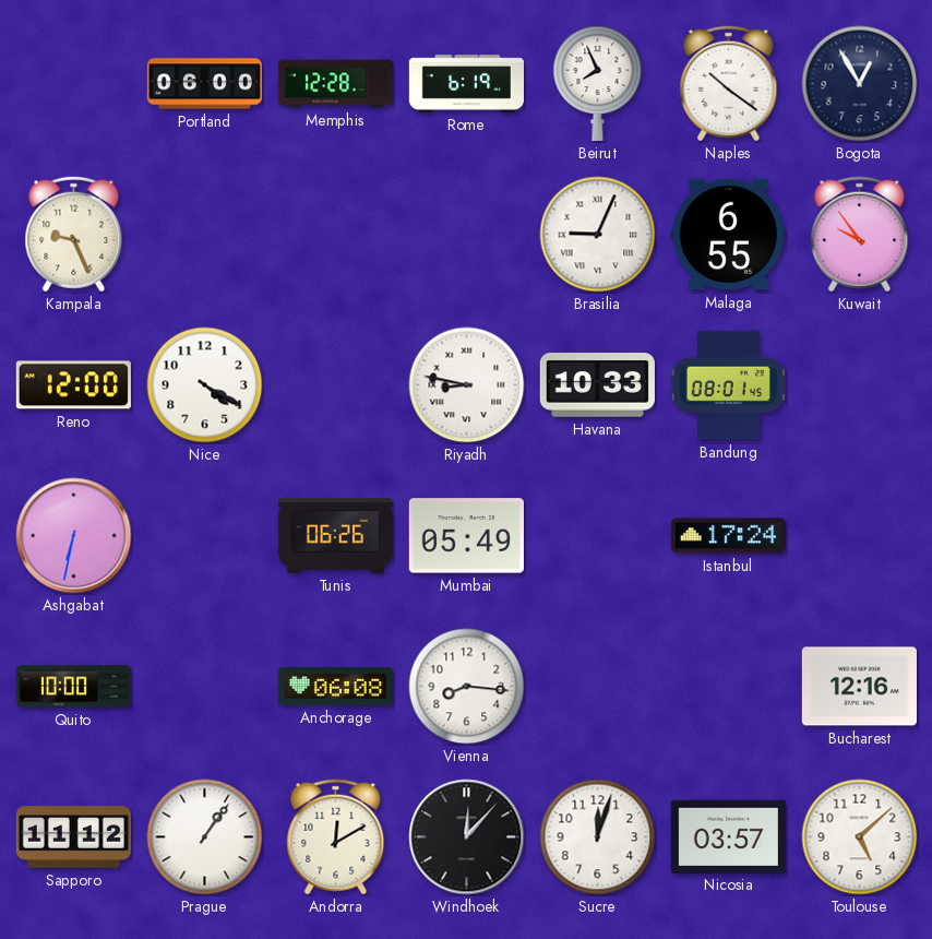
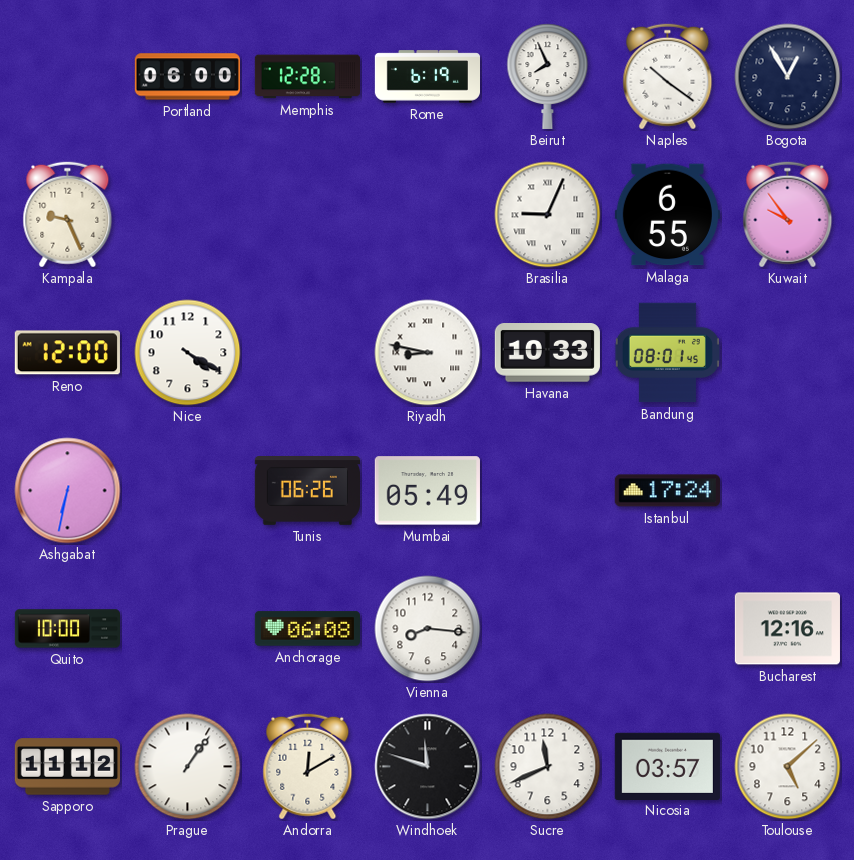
Windhoek: 12:07 -> 11:48 (428, 767)
Sucre: 12:03 -> 11:41 (548, 767)
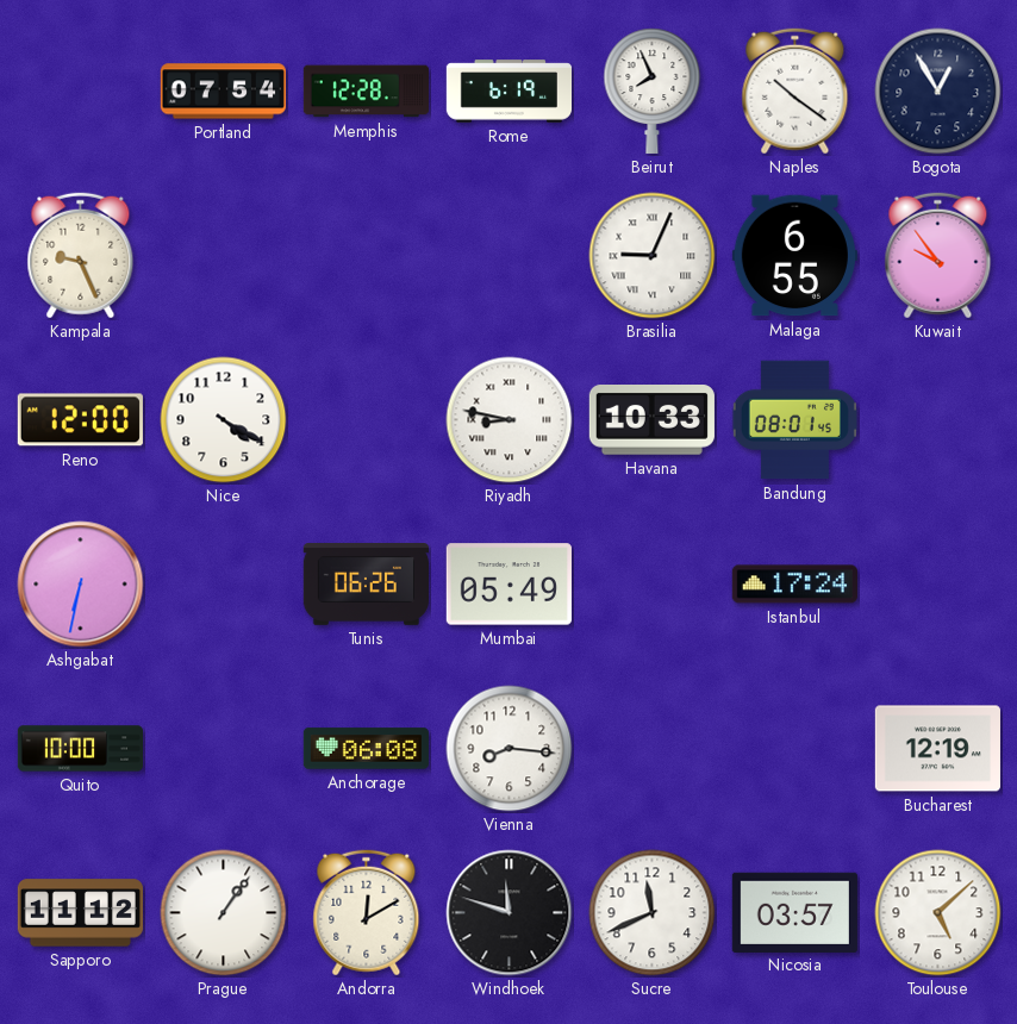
Portland: 06:00 -> 07:54 (223, 92)
Bucharest: 12:16 -> 12:19 (937, 749)
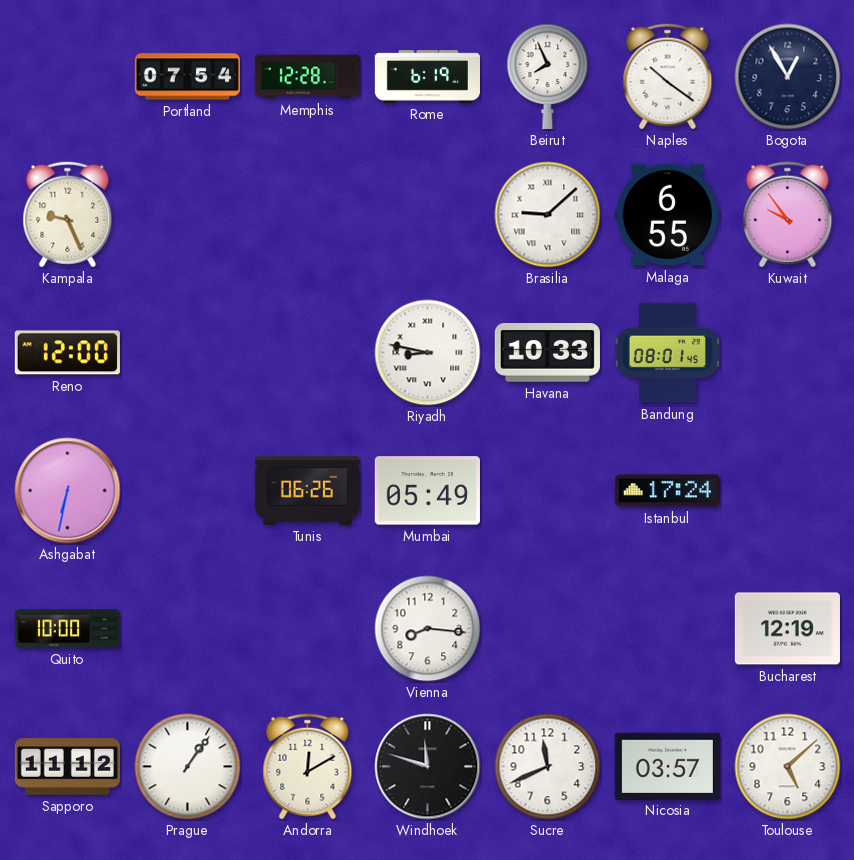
Brasilia: 9:04 -> 9:08 (548, 215)
Nice: 4:20 -> none (224, 420)
Anchorage: 06:08 -> none (366, 749)
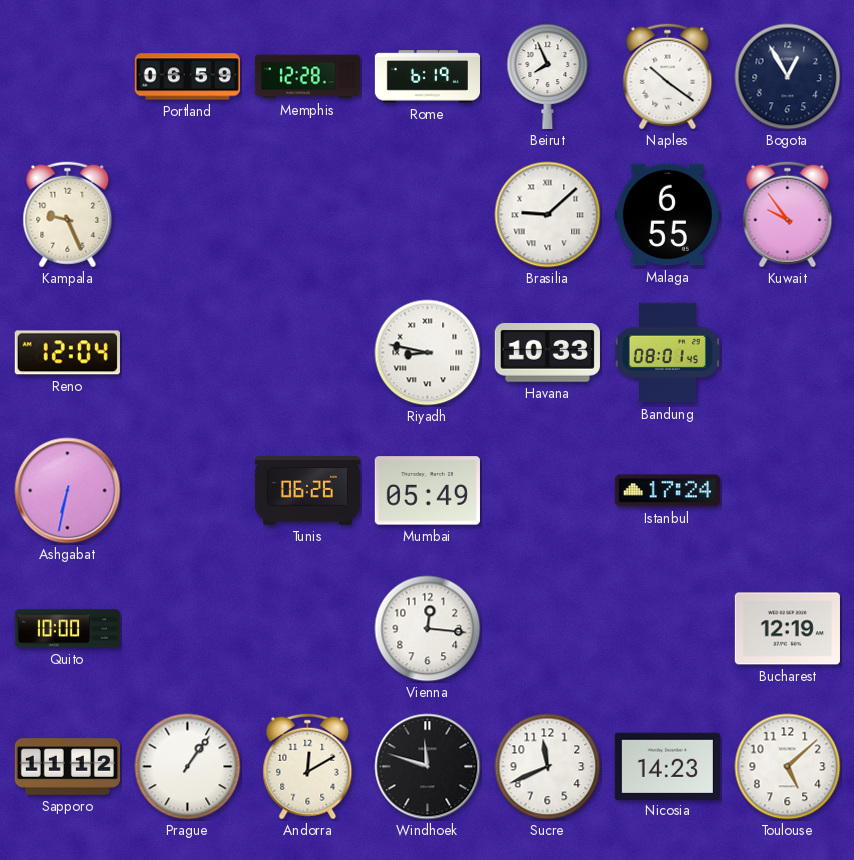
Portland: 07:54 -> 06:59 (187, 77)
Reno: 12:00 -> 12:04 (67, 353)
Vienna: 8:16 -> 12:16 (428, 629)
Nicosia: 03:57 -> 14:23 (667, 766)
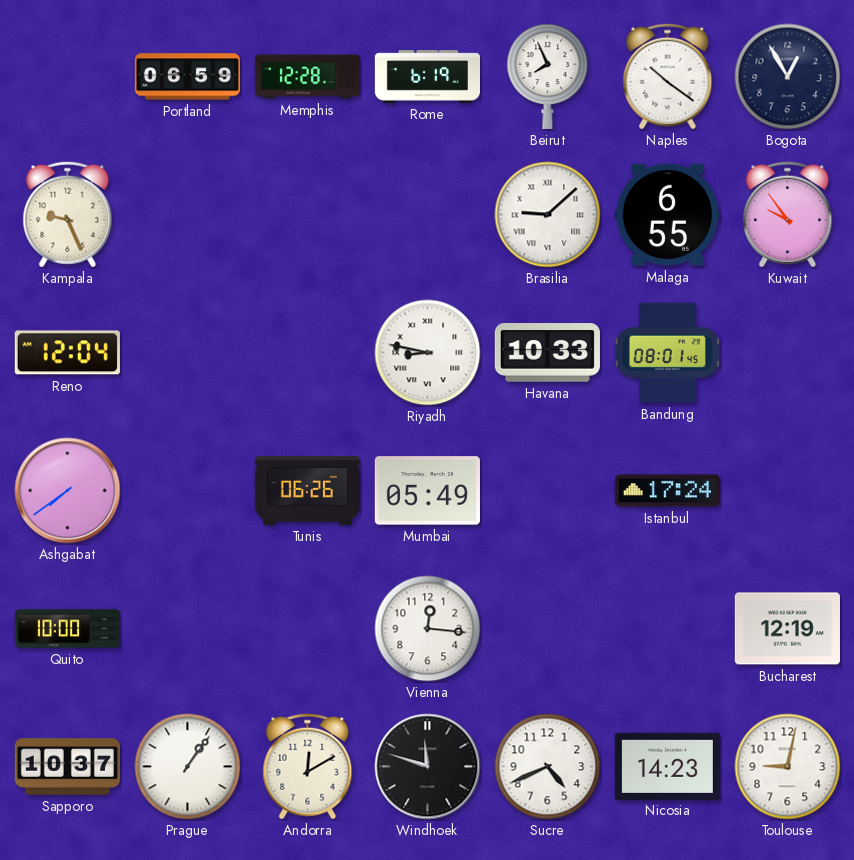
Ashgabat: 6:32 -> 7:39 (68, 491)
Sapporo: 11:12 -> 10:37 (67, 767)
Sucre: 11:41 -> 4:41 (548, 767)
Toulouse: 5:08 -> 9:02 (788, 767)
